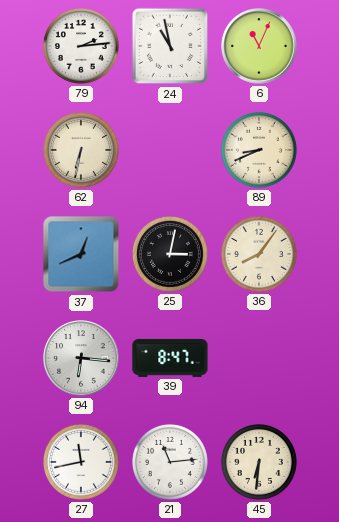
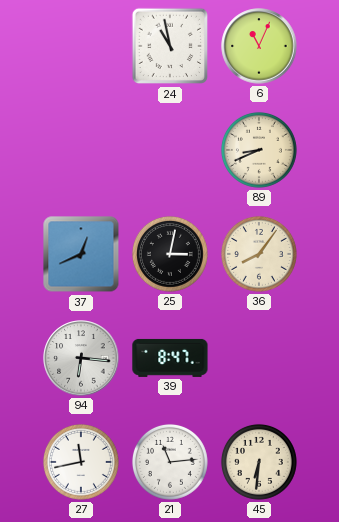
79: 2:14 -> none (81, 46)
62: 6:32 -> none (81, 150)
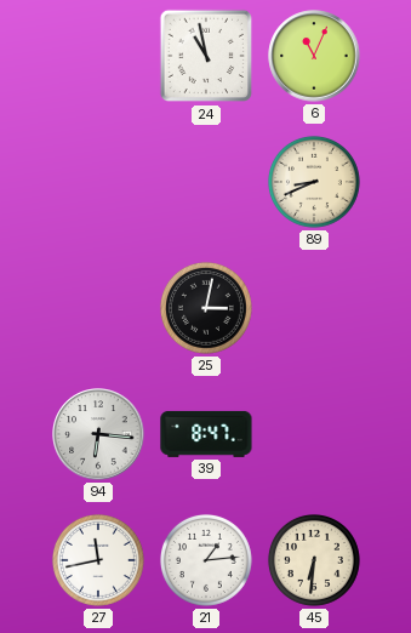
37: 12:41 -> none (81, 254)
36: 8:06 -> none (259, 254)
21: 11:14 -> 1:14 (206, 560)
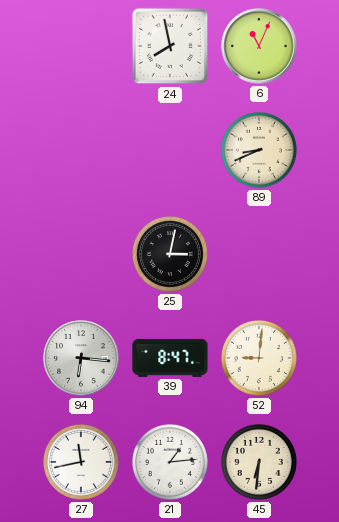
24: 10:58 -> 7:58 (170, 46)
52: none -> 9:01 (259, 358)
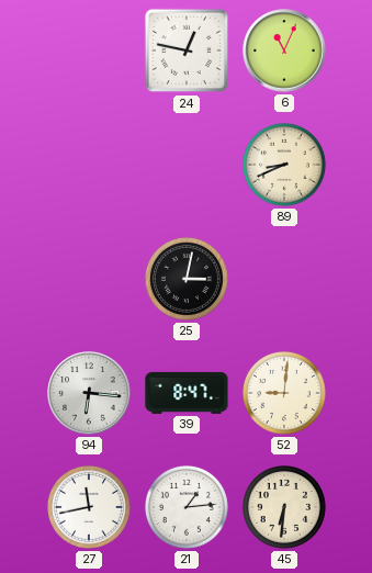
24: 7:58 -> 12:47 (187, 50)
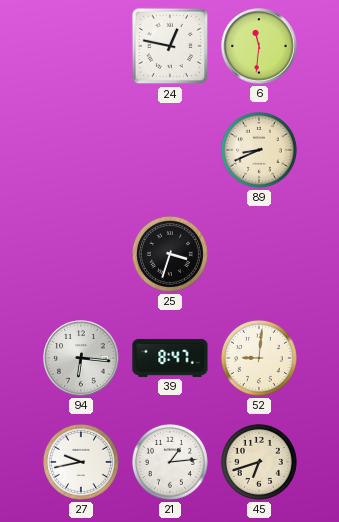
6: 11:04 -> 11:31 (259, 46)
25: 3:02 -> 3:33 (170, 254)
27: 11:43 -> 9:43 (81, 462)
45: 6:31 -> 6:42 (259, 462)
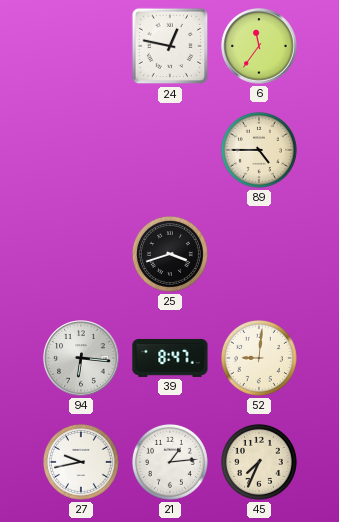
6: 11:31 -> 11:36 (259, 46)
89: 8:41 -> 4:45 (259, 150)
25: 3:33 -> 3:42 (170, 254)
45: 6:42 -> 7:34 (259, 462)
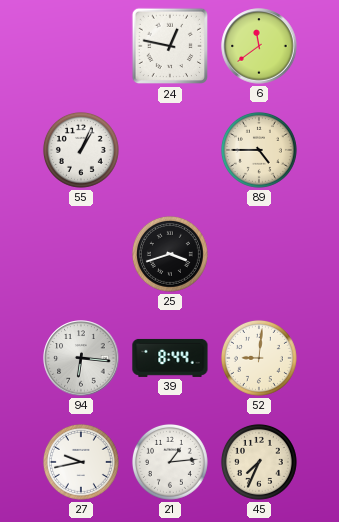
6: 11:36 -> 11:39 (259, 46)
55: none -> 1:04 (81, 150)
39: 8:47 -> 8:44 (170, 358)
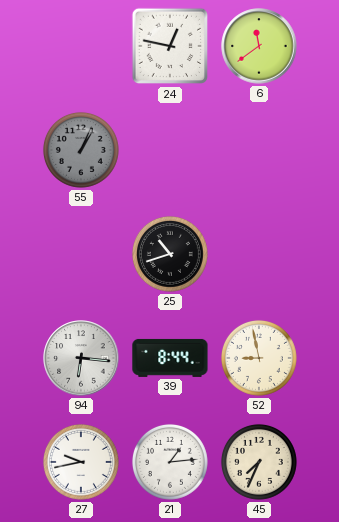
55 dial: white -> grey (81, 150)
89: 4:45 -> none (259, 150)
25: 3:42 -> 10:42 (170, 254)
52: 9:01 -> 8:58 (259, 358)
